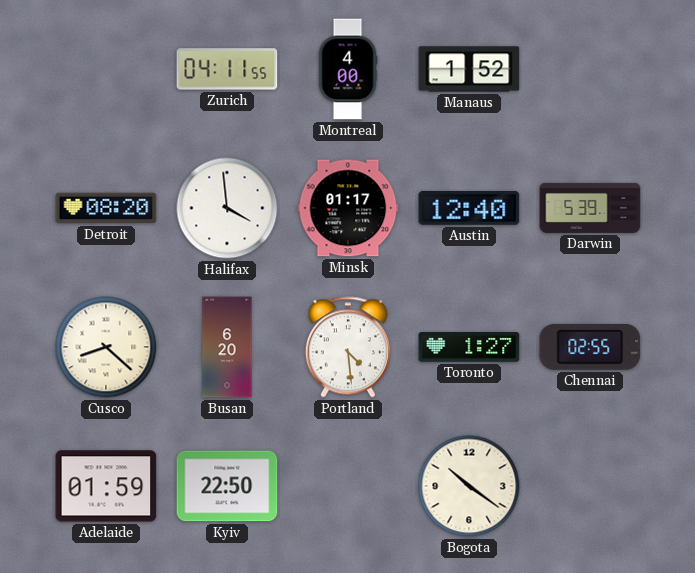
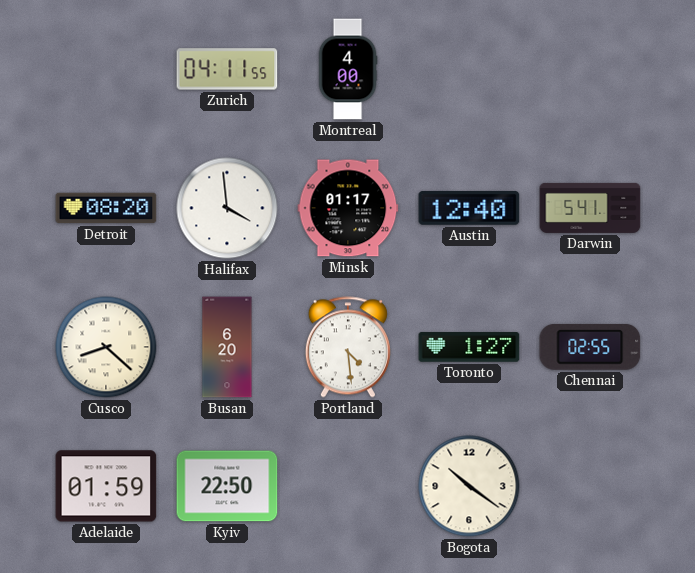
Manaus: 1:52 -> none (469, 69)
Darwin: 5:39 -> 5:41 (590, 208)
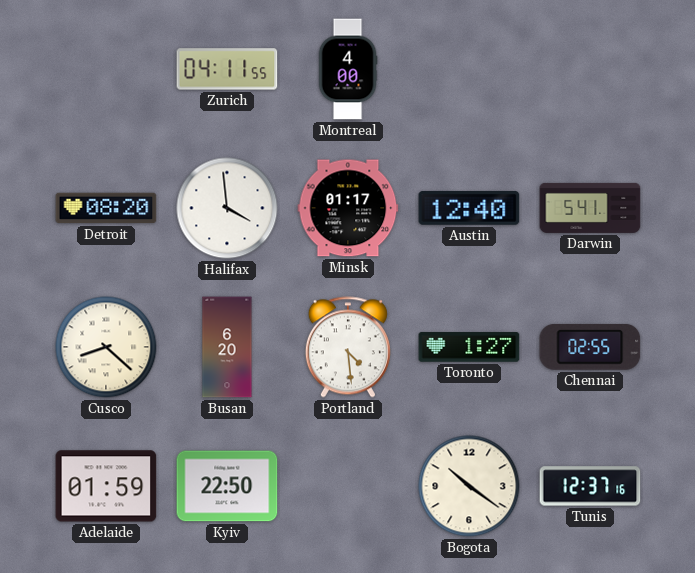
Tunis: none -> 12:37 (590, 486)
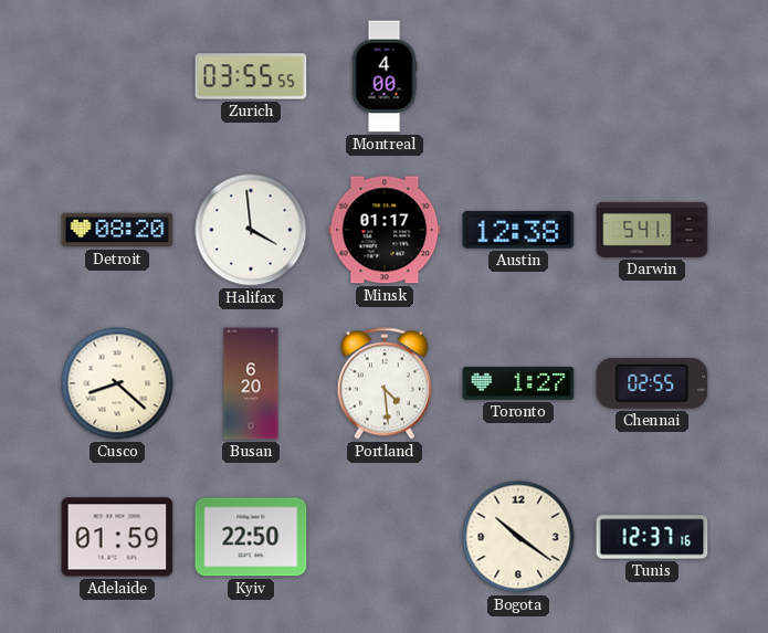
Zurich: 04:11 -> 03:55 (251, 76)
Austin: 12:40 -> 12:38 (518, 230)
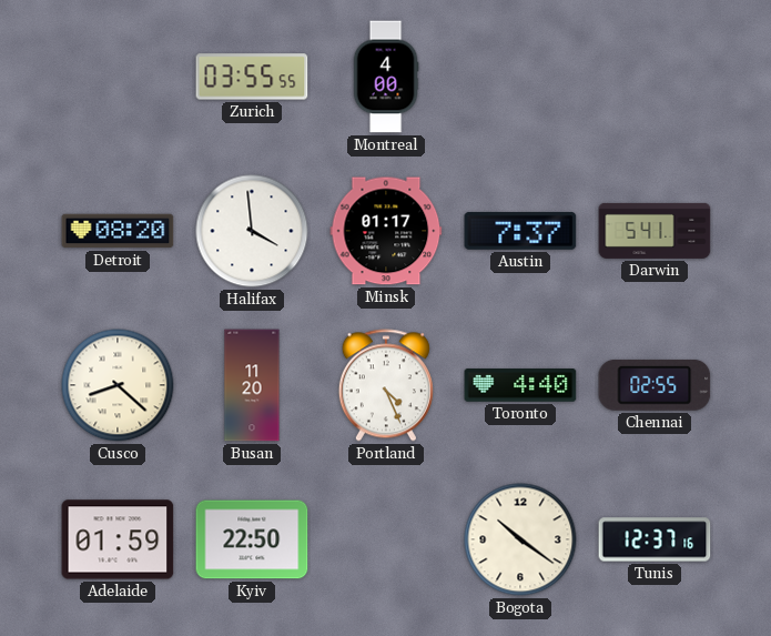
Austin: 12:38 -> 7:37 (520, 231)
Busan: 6:20 -> 11:20 (252, 385)
Portland: 4:29 -> 4:26 (386, 385)
Toronto: 1:27 -> 4:40 (520, 385)
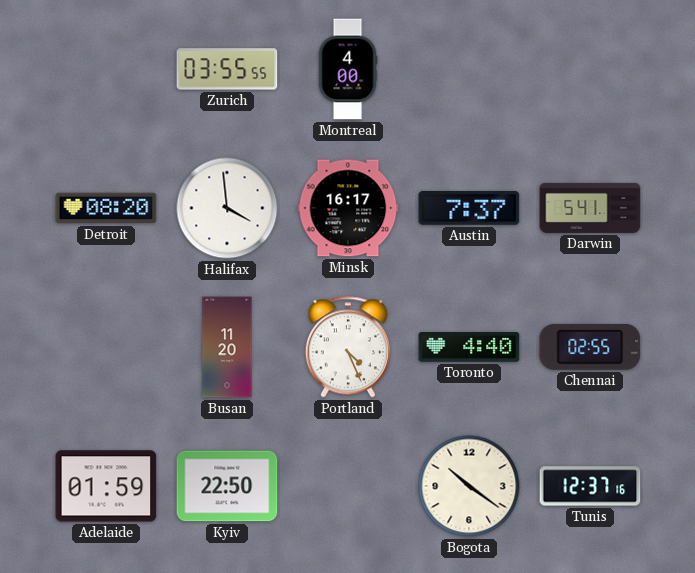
Minsk: 01:17 -> 16:17 (348, 208)
Cusco: 8:22 -> none (118, 385)
